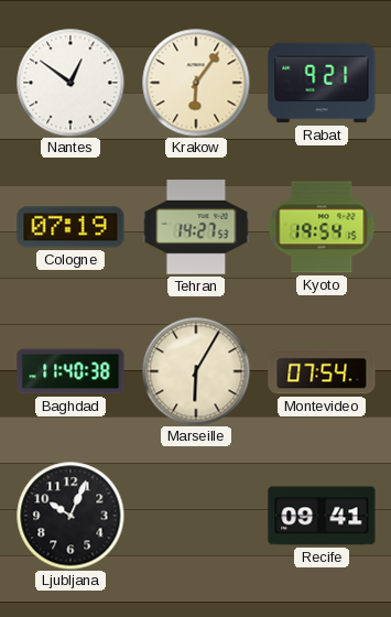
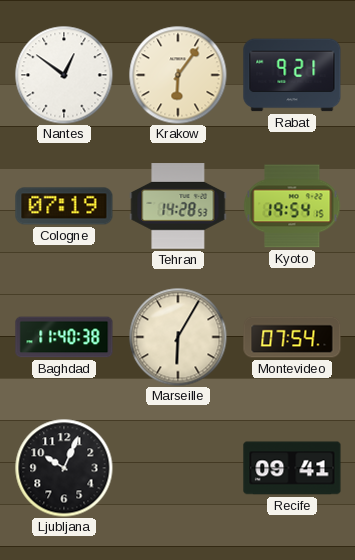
Tehran: 14:27 -> 14:28 (178, 206)
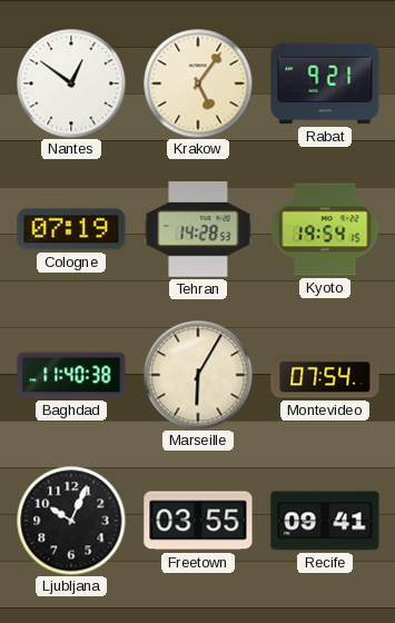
Krakow: 6:06 -> 5:06 (198, 83)
Freetown: none -> 03:55 (198, 521)
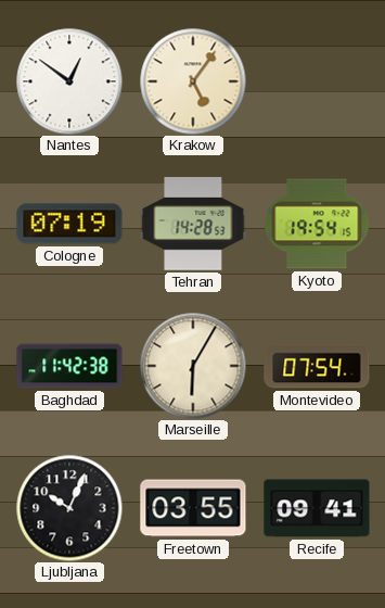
Rabat: 9:21 -> none (325, 83)
Baghdad: 11:40 -> 11:42 (69, 366)
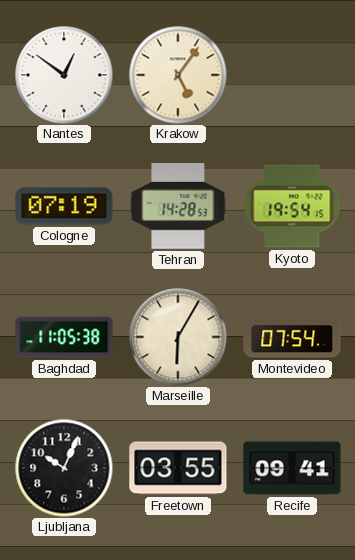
Baghdad: 11:42 -> 11:05 (64, 337)
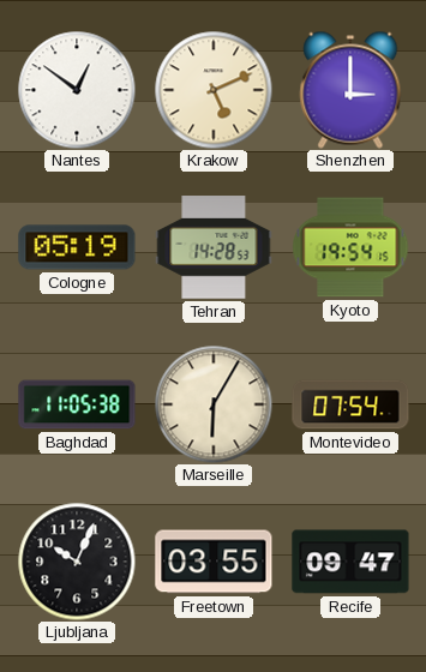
Krakow: 5:06 -> 5:11 (214, 90)
Shenzhen: none -> 3:00 (350, 90)
Cologne: 07:19 -> 05:19 (77, 247)
Recife: 09:41 -> 09:47 (350, 562)
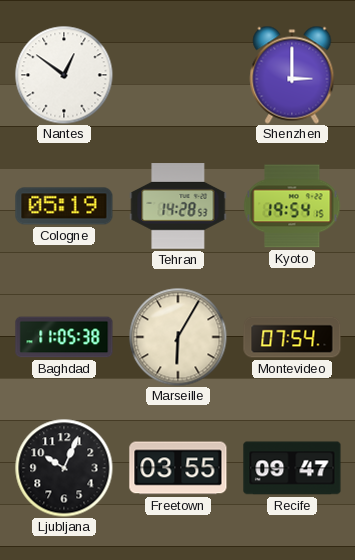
Krakow: 5:11 -> none (214, 90)
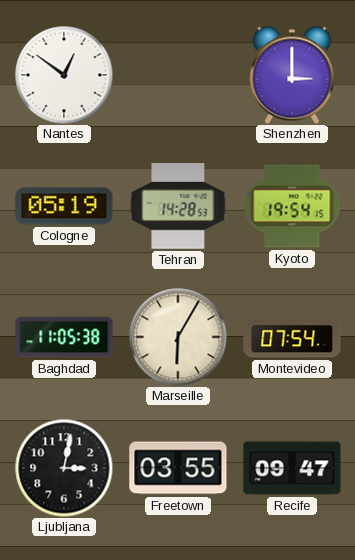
Ljubljana: 10:04 -> 3:02 (64, 468)
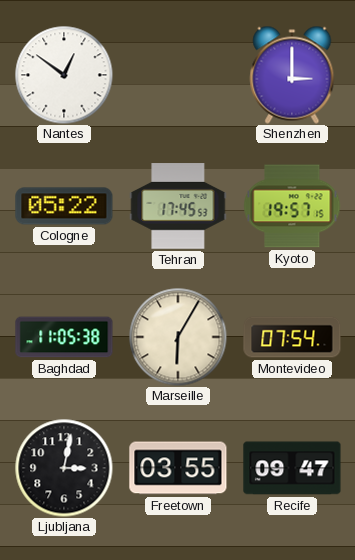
Cologne: 05:19 -> 05:22 (64, 206)
Tehran: 14:28 -> 17:45 (178, 206)
Kyoto: 19:54 -> 19:57 (292, 206)
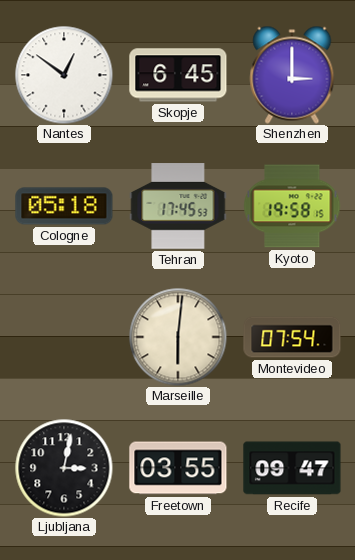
Skopje: none -> 6:45 (178, 75)
Cologne: 05:22 -> 05:18 (64, 206)
Kyoto: 19:57 -> 19:58 (292, 206)
Baghdad: 11:05 -> none (64, 337)
Marseille: 6:05 -> 6:01 (178, 337)
